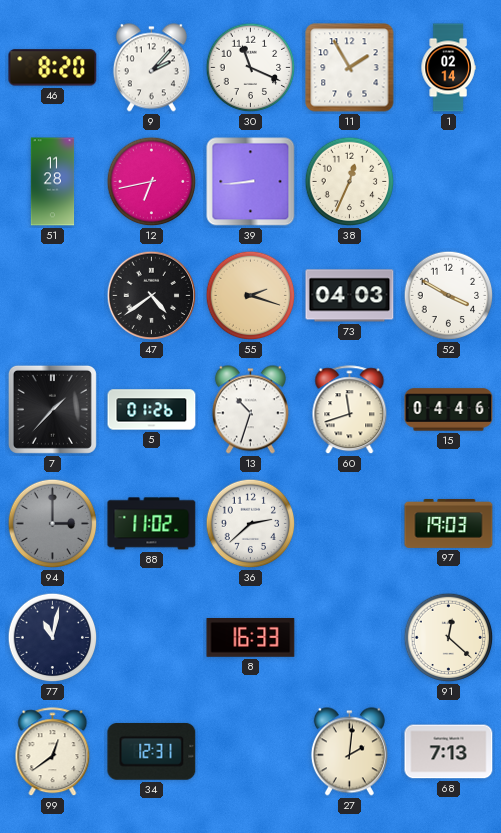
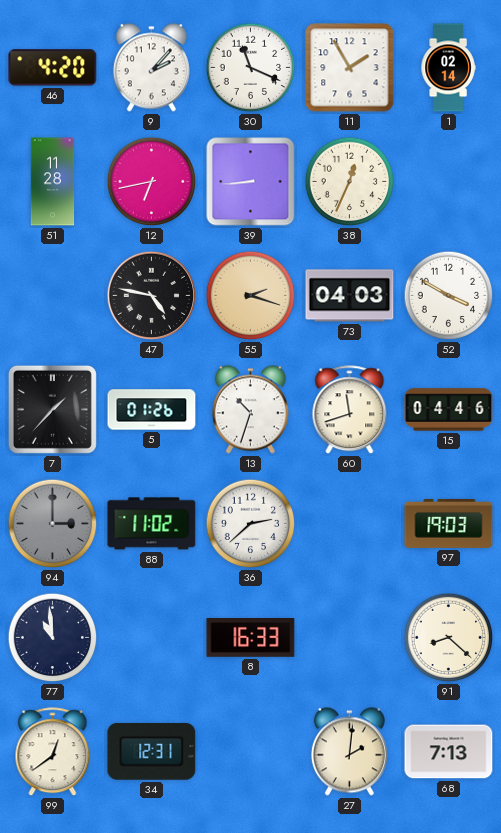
46: 8:20 -> 4:20 (53, 68)
47: 4:39 -> 4:47 (152, 296)
77: 11:02 -> 10:59 (53, 638)
91: 12:22 -> 8:22 (449, 638)
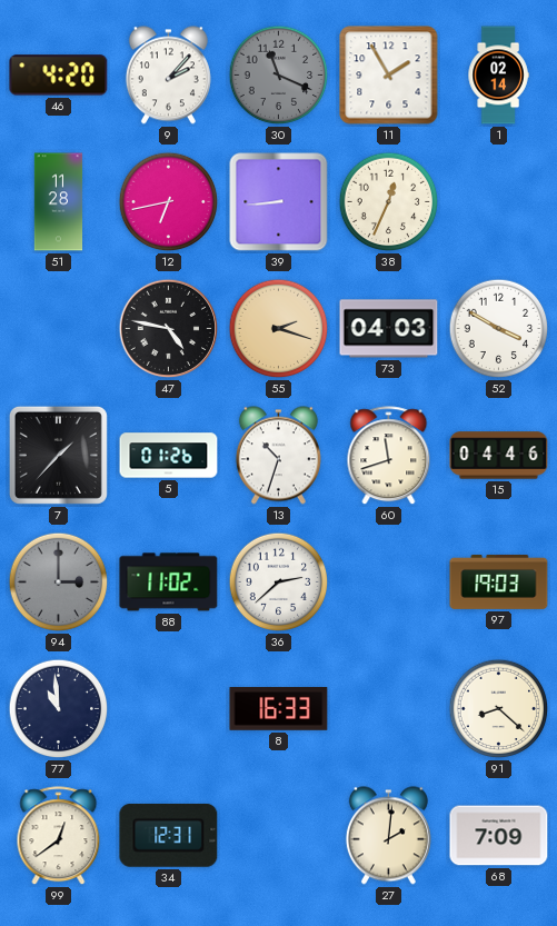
30 dial: white -> grey (279, 76)
68: 7:13 -> 7:09 (499, 836)
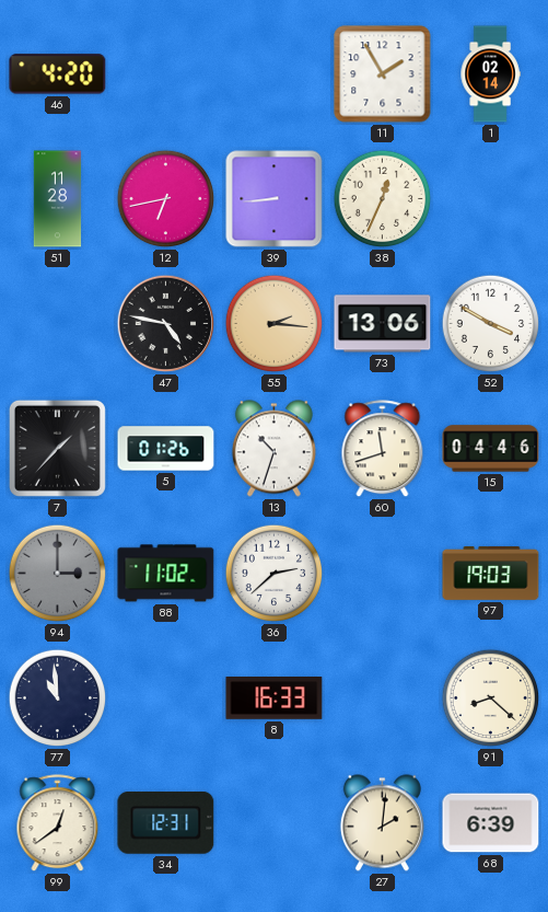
9: 2:07 -> none (168, 76)
30: 11:19 -> none (279, 76)
55: 2:18 -> 2:16 (275, 324)
73: 04:03 -> 13:06 (383, 324)
68: 7:09 -> 6:39 (491, 823)
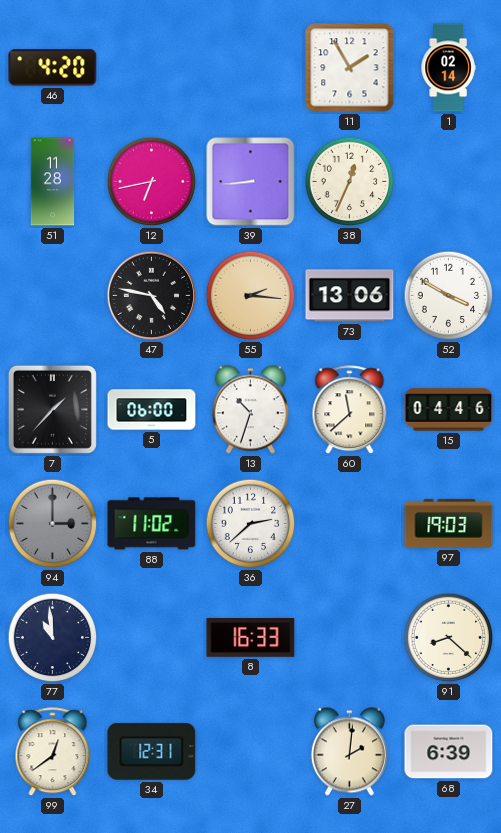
5: 01:26 -> 06:00 (152, 410)
60: 11:42 -> 11:38 (350, 410)
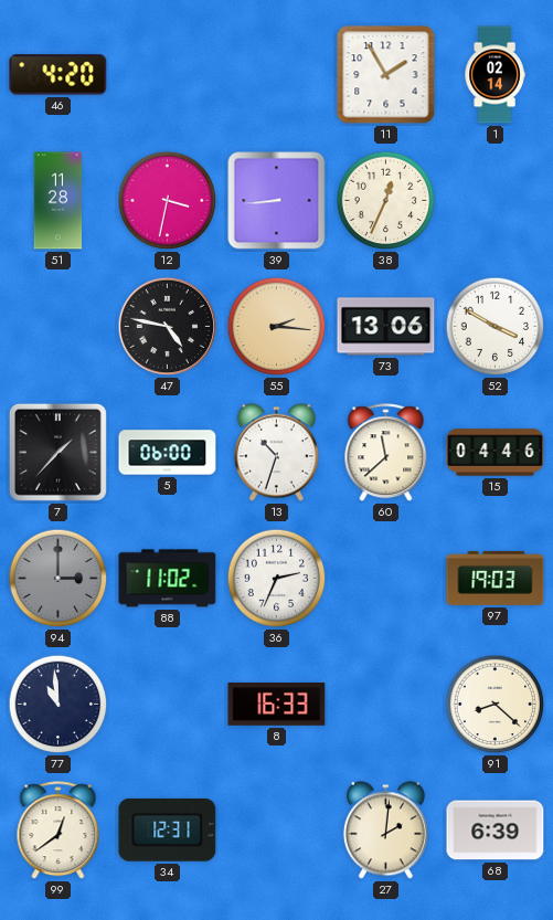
12: 6:43 -> 3:32 (168, 201)
36: 2:38 -> 2:34 (277, 579)
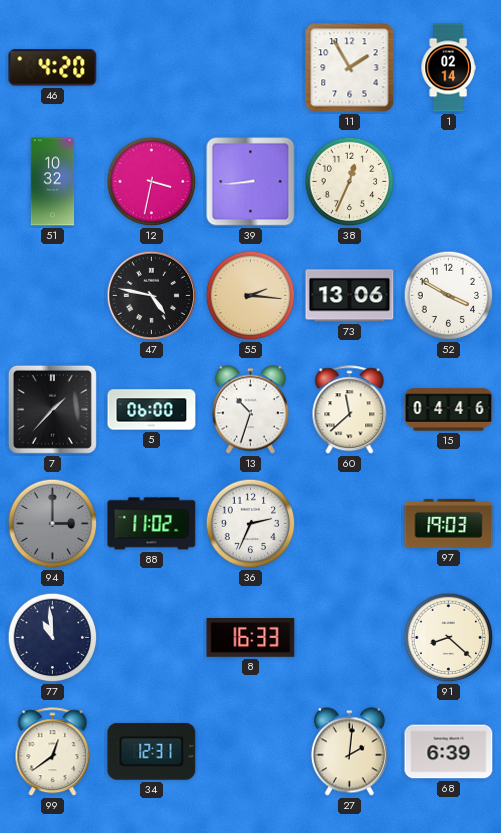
51: 11:28 -> 10:32 (53, 182)
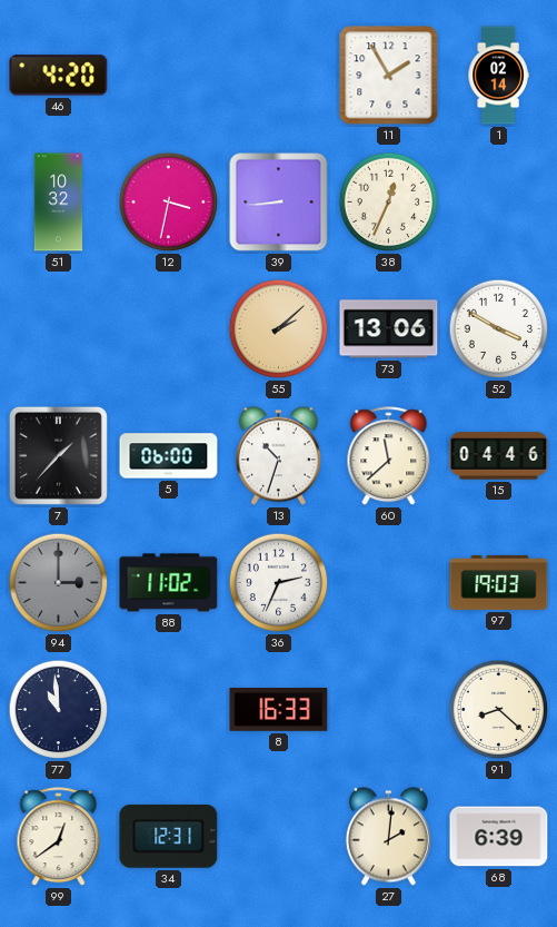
47: 4:47 -> none (152, 296)
55: 2:16 -> 2:08 (279, 329)
